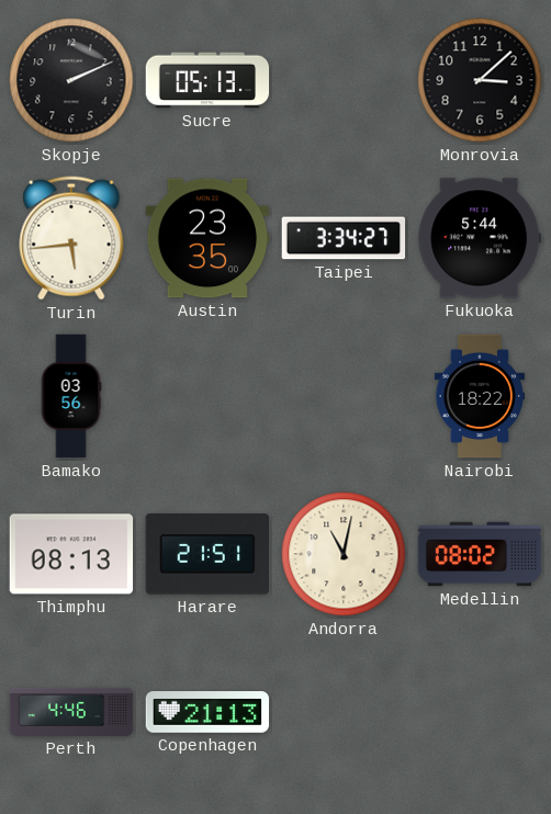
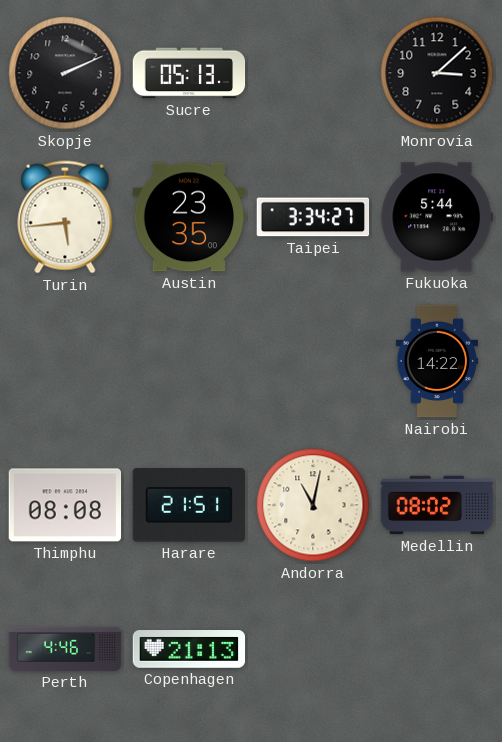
Bamako: 03:56 -> none (71, 396)
Nairobi: 18:22 -> 14:22 (436, 361)
Thimphu: 08:13 -> 08:08 (65, 505)
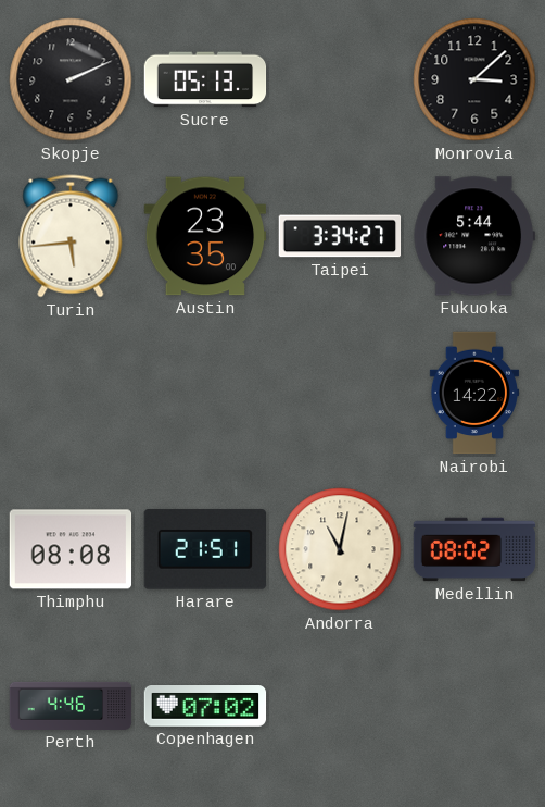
Copenhagen: 21:13 -> 07:02 (205, 707)
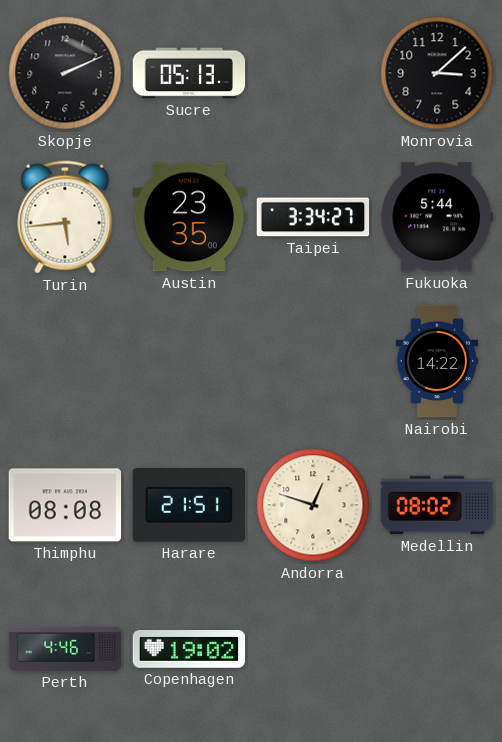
Andorra: 11:02 -> 12:48 (313, 505)
Copenhagen: 07:02 -> 19:02 (189, 650)
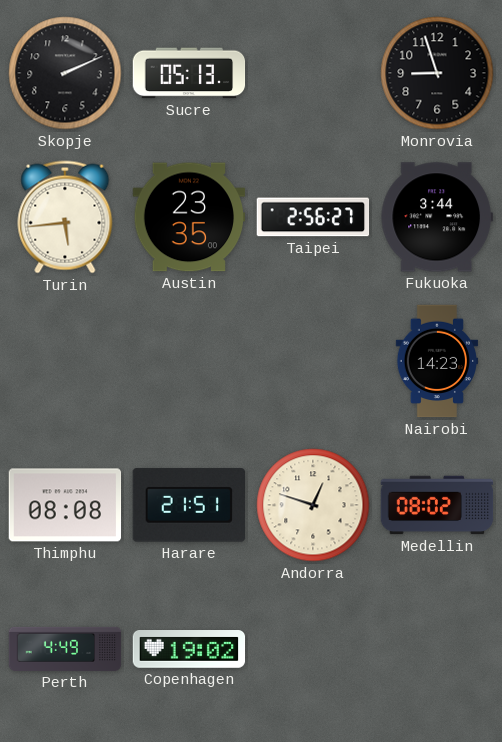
Monrovia: 3:08 -> 8:57 (437, 73)
Taipei: 3:34 -> 2:56 (313, 217)
Fukuoka: 5:44 -> 3:44 (436, 217)
Nairobi: 14:22 -> 14:23 (436, 361)
Perth: 4:46 -> 4:49 (65, 649)
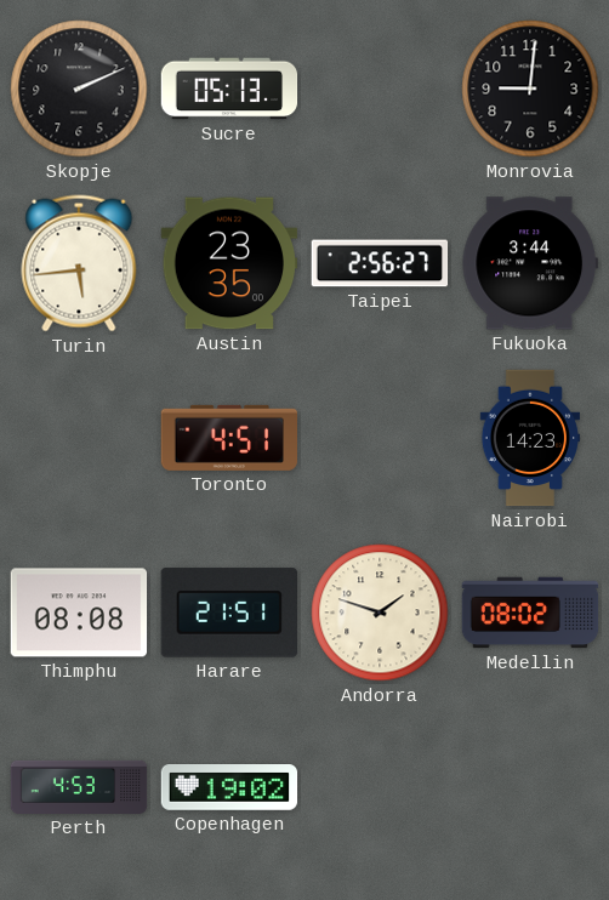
Monrovia: 8:57 -> 9:01 (530, 89)
Toronto: none -> 4:51 (229, 438)
Andorra: 12:48 -> 1:48 (380, 613)
Perth: 4:49 -> 4:53 (79, 787)
